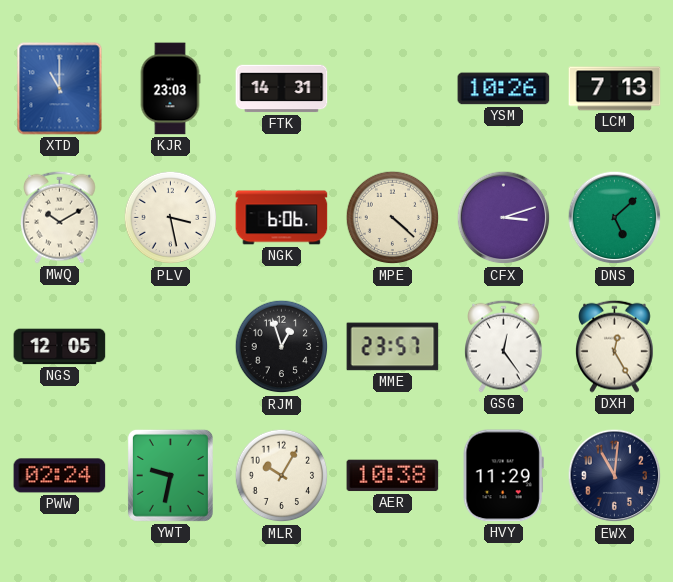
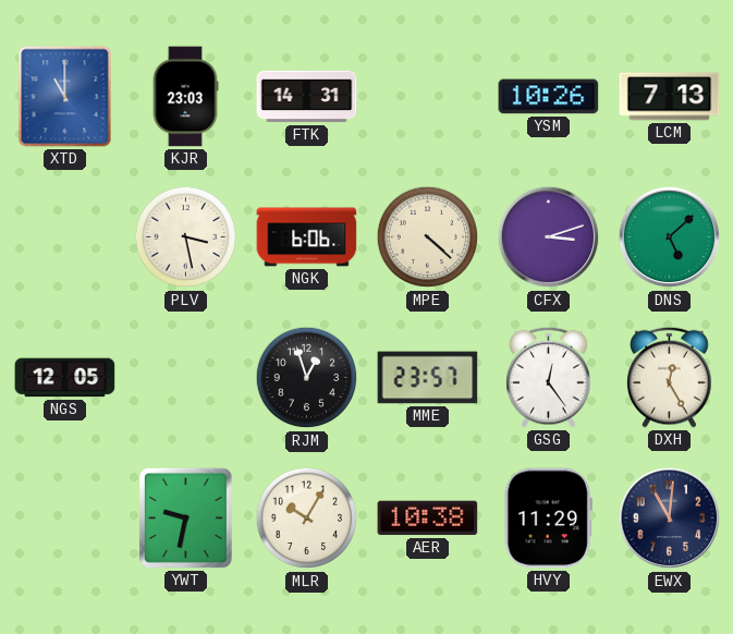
MWQ: 10:10 -> none (60, 217)
PWW: 02:24 -> none (60, 476)
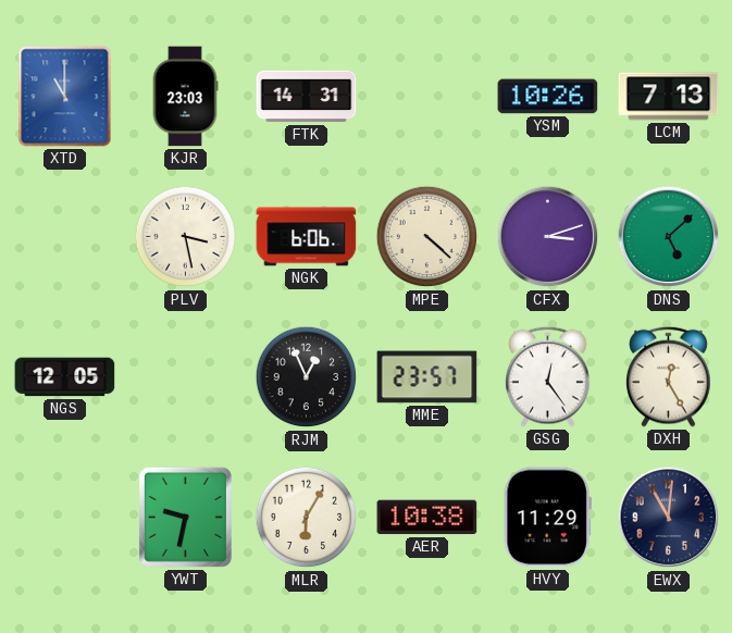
RJM: 12:57 -> 12:56 (307, 377)
MLR: 10:05 -> 6:05 (307, 518)
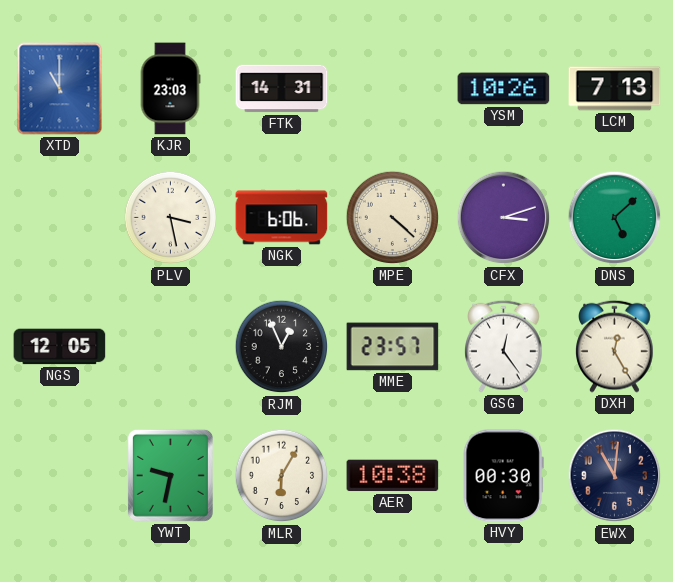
HVY: 11:29 -> 00:30 (503, 476)
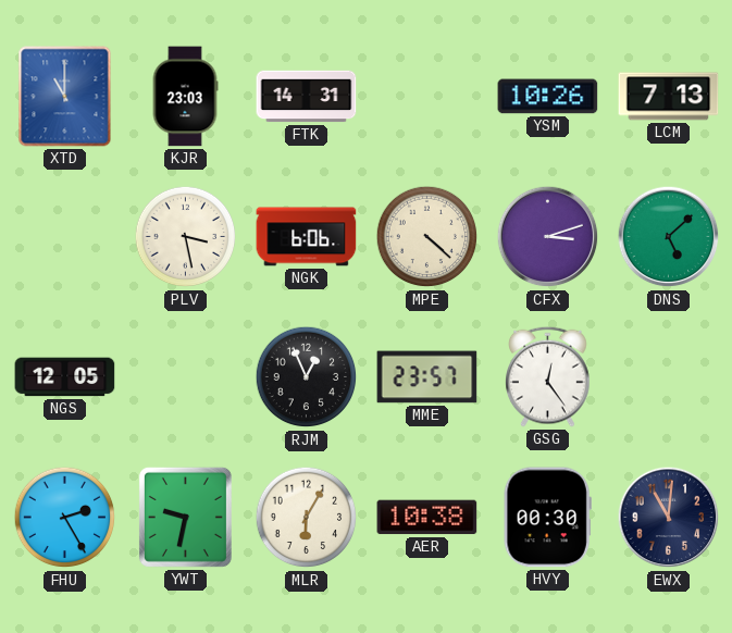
DXH: 12:25 -> none (615, 346)
FHU: none -> 2:25 (65, 518)
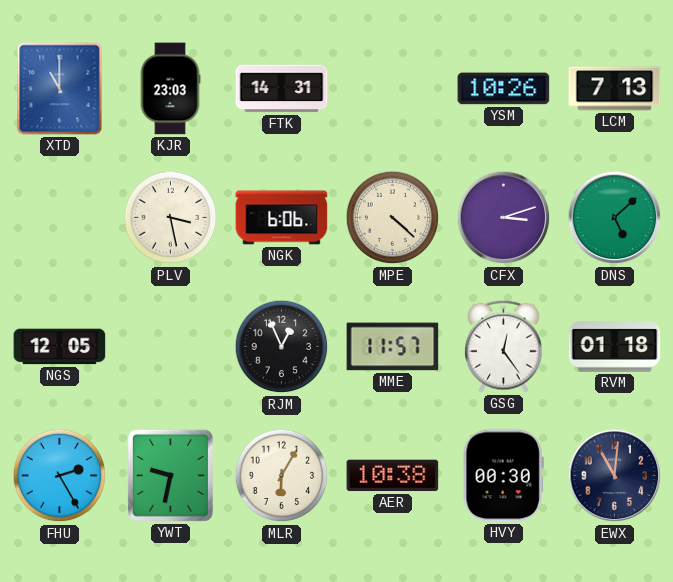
MME: 23:57 -> 11:57 (393, 347)
RVM: none -> 01:18 (615, 347)
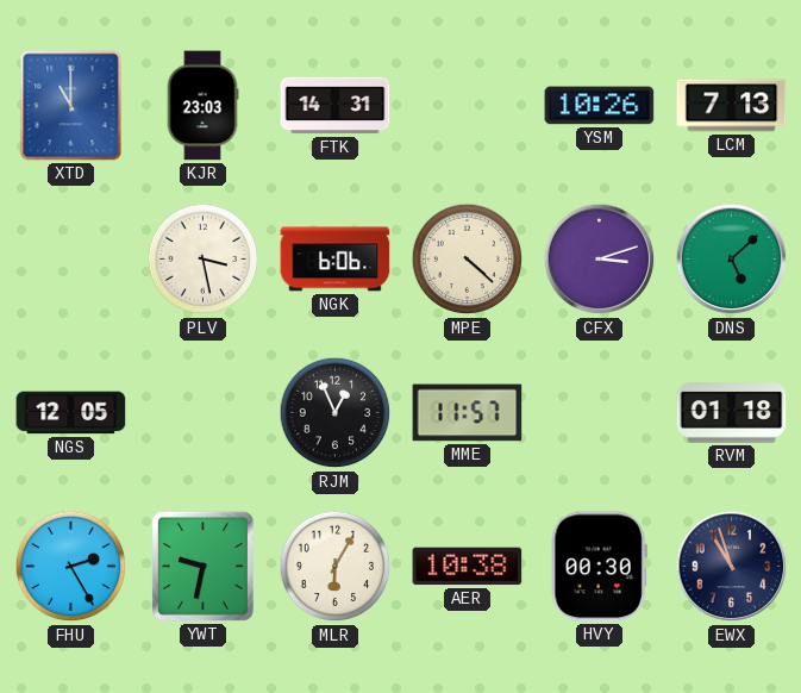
GSG: 12:24 -> none (504, 346)
EWX: 11:01 -> 10:57 (732, 567)
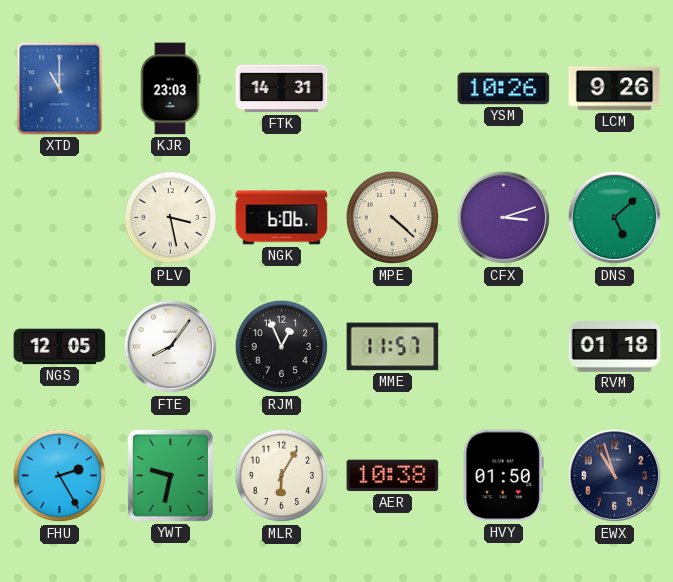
LCM: 7:13 -> 9:26 (615, 89)
FTE: none -> 8:06 (171, 347)
HVY: 00:30 -> 01:50 (503, 476)
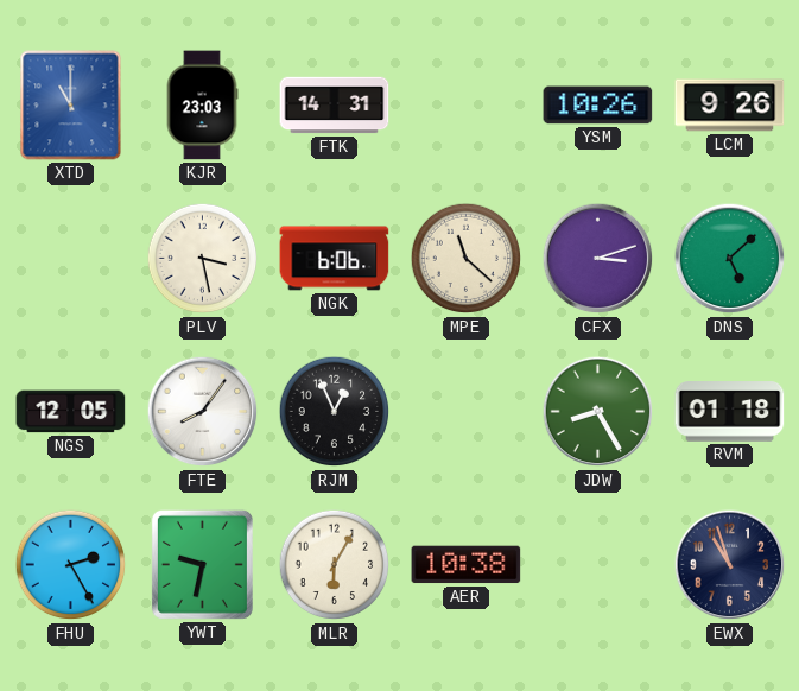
MPE: 4:22 -> 11:22 (467, 259)
MME: 11:57 -> none (393, 347)
JDW: none -> 8:25 (598, 412)
HVY: 01:50 -> none (503, 476)
